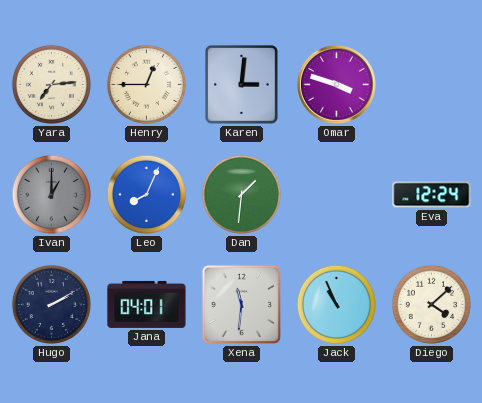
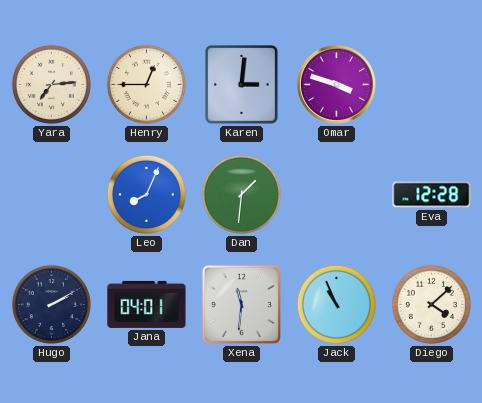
Ivan: 1:00 -> none (51, 194)
Eva: 12:24 -> 12:28 (432, 195)
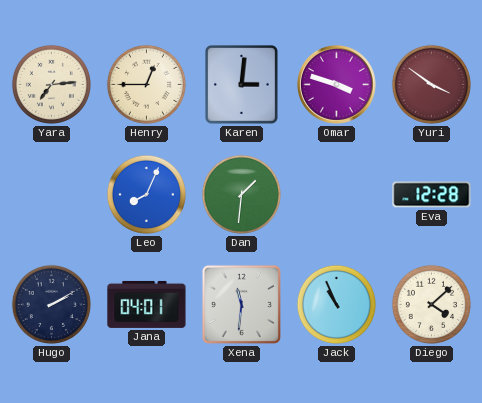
Yuri: none -> 3:51 (431, 84)
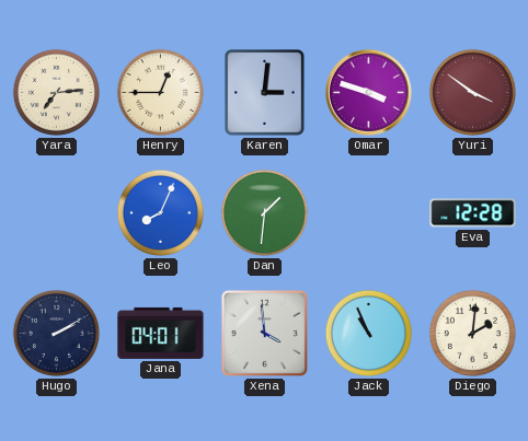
Xena: 11:31 -> 3:59 (264, 333)
Diego: 4:08 -> 2:01 (472, 333)
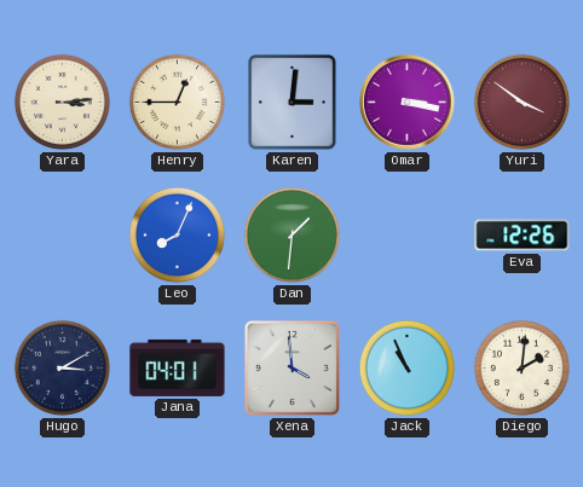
Yara: 7:14 -> 3:14 (62, 102)
Omar: 3:48 -> 3:17 (406, 102)
Eva: 12:28 -> 12:26 (523, 236)
Hugo: 2:10 -> 3:10 (62, 367)
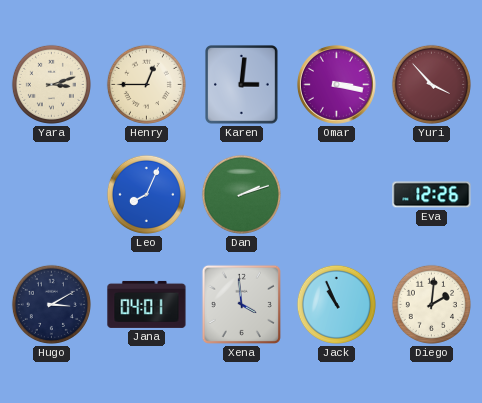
Yara: 3:14 -> 3:12 (51, 84)
Yuri: 3:51 -> 3:53 (431, 84)
Dan: 1:31 -> 2:12 (241, 194)
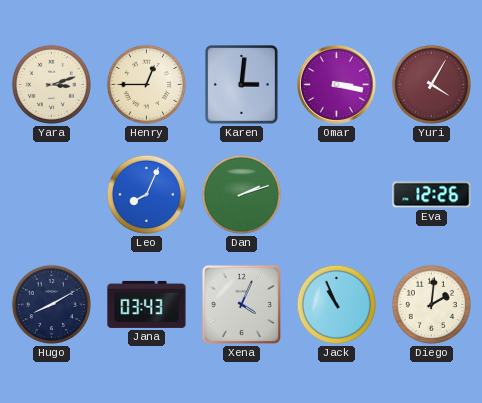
Yuri: 3:53 -> 4:05 (431, 84)
Hugo: 3:10 -> 8:10 (51, 304)
Jana: 04:01 -> 03:43 (147, 304)
Xena: 3:59 -> 4:04 (241, 304)
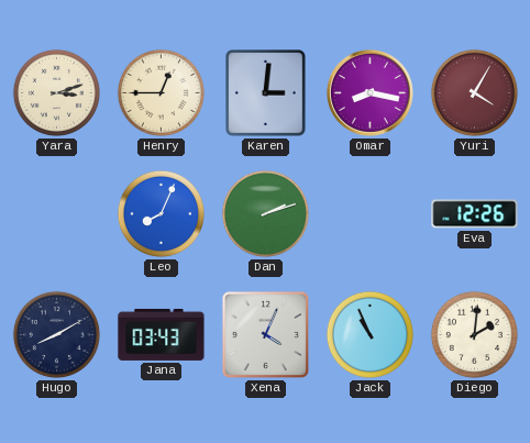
Omar: 3:17 -> 8:17 (369, 92)
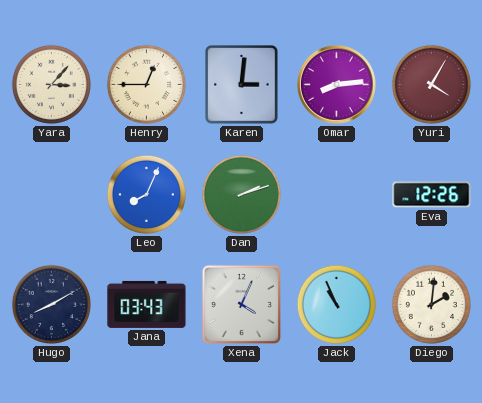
Yara: 3:12 -> 3:07 (51, 84)
Omar: 8:17 -> 8:14 (336, 84)
